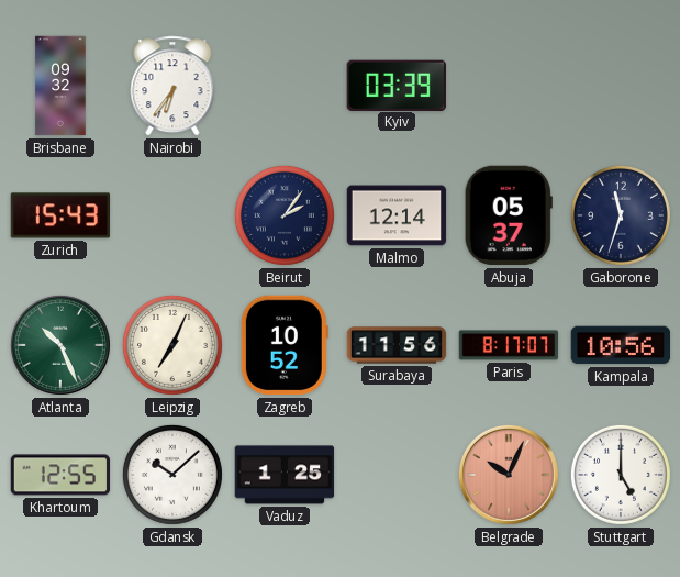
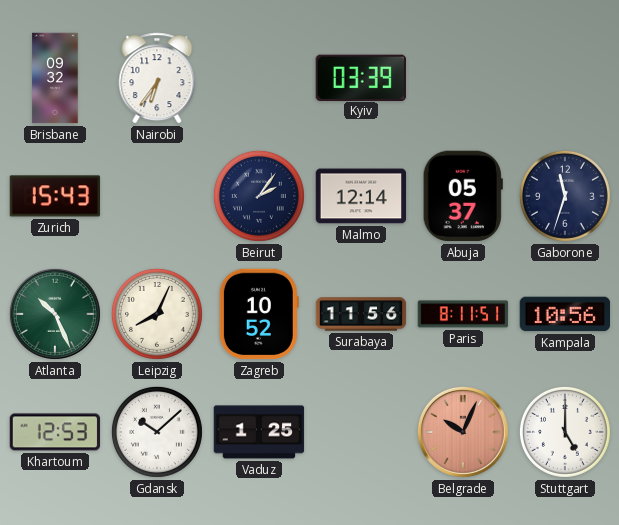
Leipzig: 7:04 -> 8:04 (157, 314)
Paris: 8:17 -> 8:11 (463, 314)
Khartoum: 12:55 -> 12:53 (55, 432)
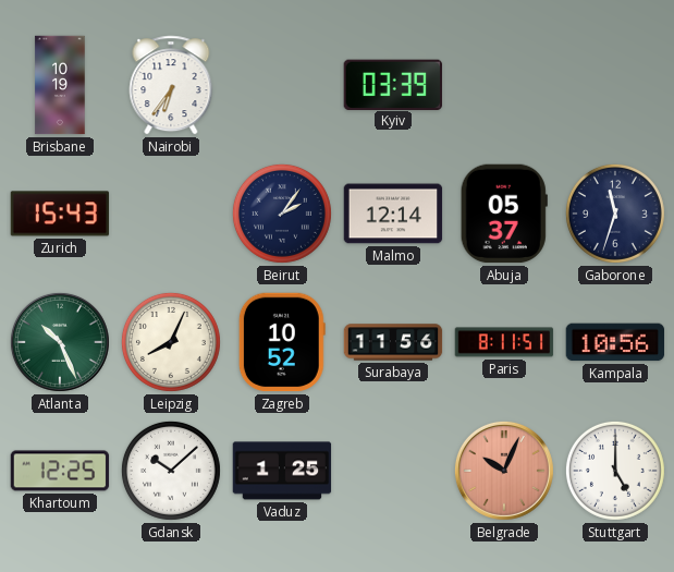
Brisbane: 09:32 -> 10:19 (60, 85)
Khartoum: 12:53 -> 12:25 (60, 471)
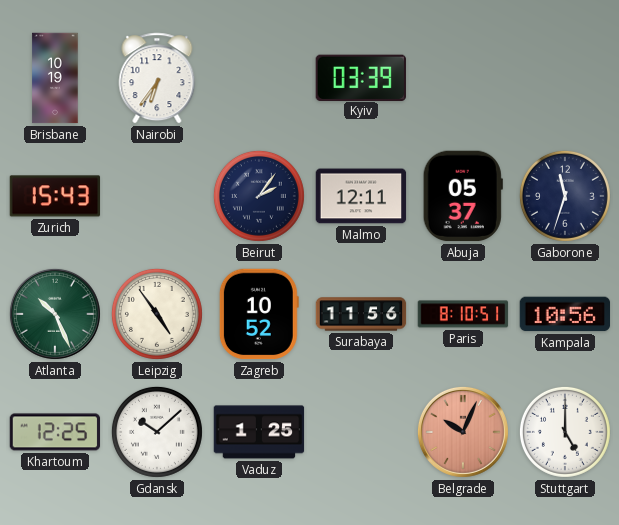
Malmo: 12:14 -> 12:11 (361, 196)
Leipzig: 8:04 -> 4:54 (157, 314)
Paris: 8:11 -> 8:10 (463, 314)
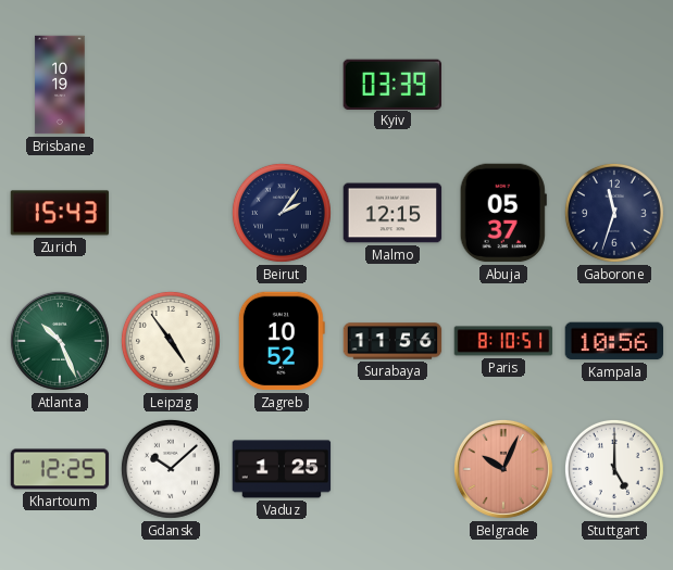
Nairobi: 6:36 -> none (157, 78)
Malmo: 12:11 -> 12:15 (392, 213)
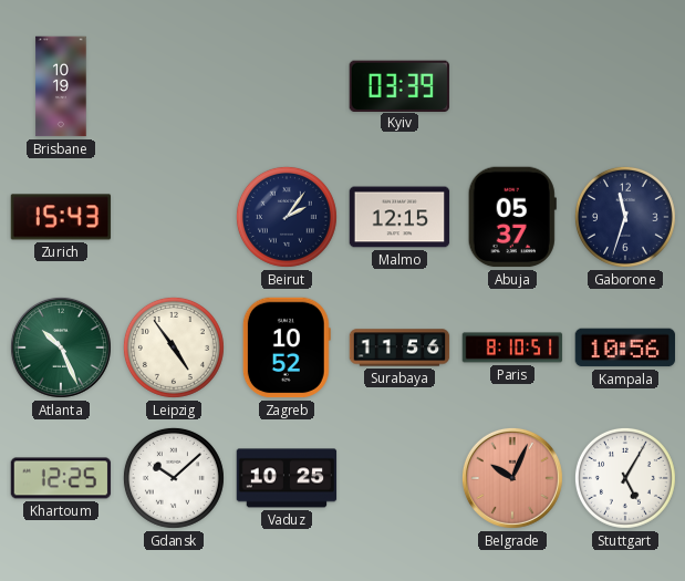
Vaduz: 1:25 -> 10:25 (287, 478)
Stuttgart: 5:00 -> 5:05 (625, 478)
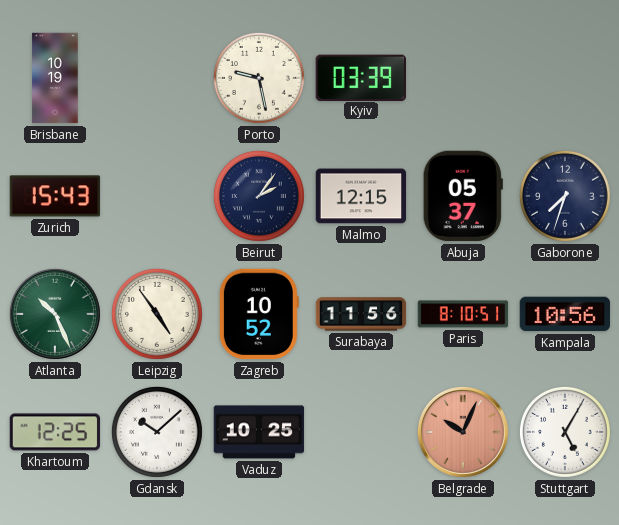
Porto: none -> 9:28 (259, 78)
Gaborone: 11:33 -> 7:33 (565, 196)
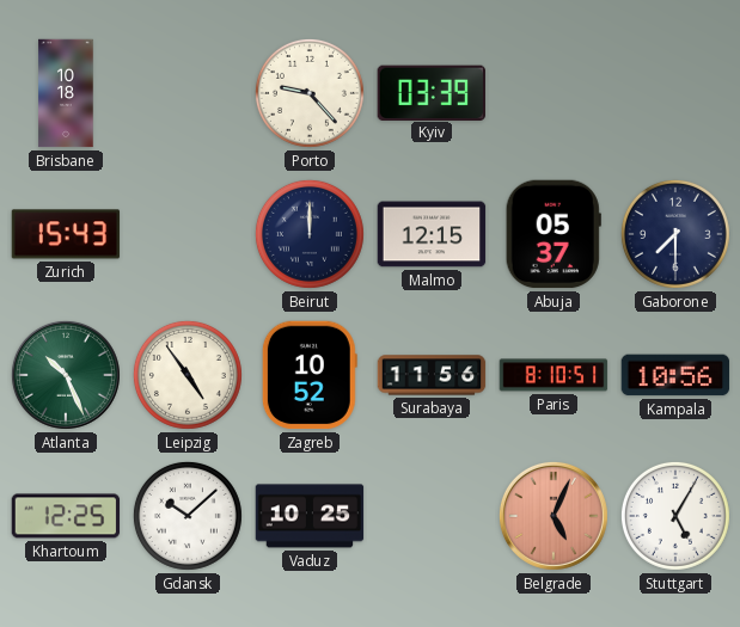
Brisbane: 10:19 -> 10:18 (66, 93)
Porto: 9:28 -> 9:23 (310, 93)
Beirut: 2:06 -> 12:00 (310, 234)
Gaborone: 7:33 -> 7:30 (675, 234)
Belgrade: 10:04 -> 5:04 (554, 516)
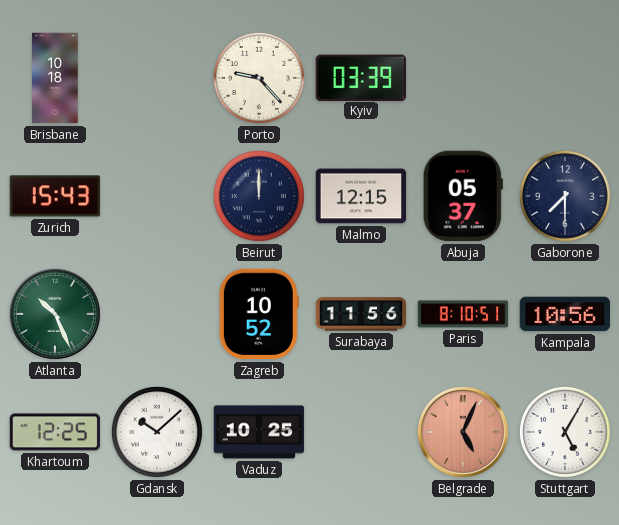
Leipzig: 4:54 -> none (188, 375)
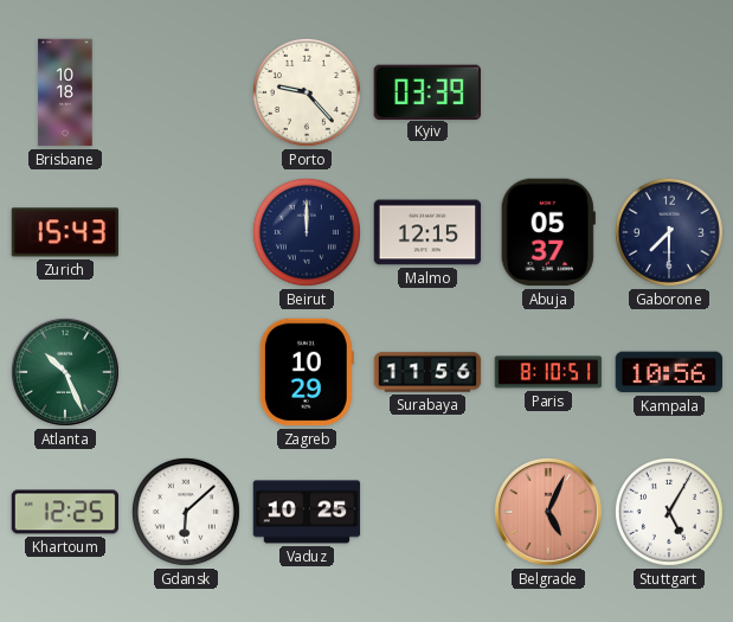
Zagreb: 10:52 -> 10:29 (307, 372)
Gdansk: 10:08 -> 6:08 (186, 512)
